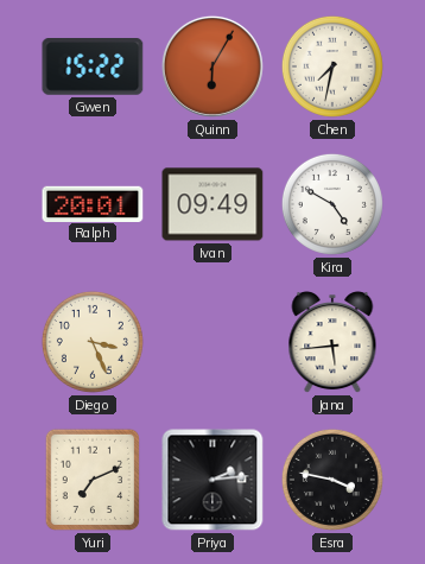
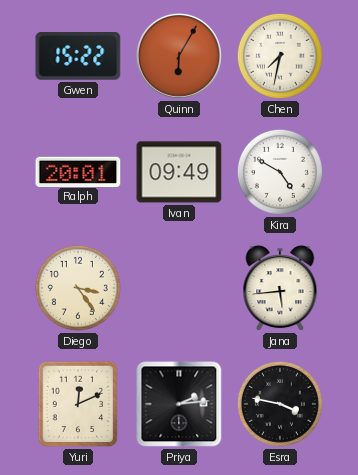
Diego: 3:26 -> 3:24 (78, 288)
Yuri: 7:11 -> 12:11 (78, 404)
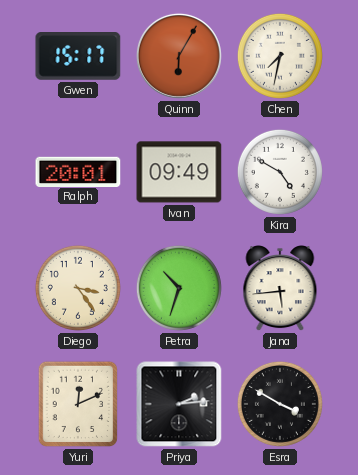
Gwen: 15:22 -> 15:17 (78, 56)
Petra: none -> 10:33 (179, 288)
Esra: 3:47 -> 3:50 (280, 404)
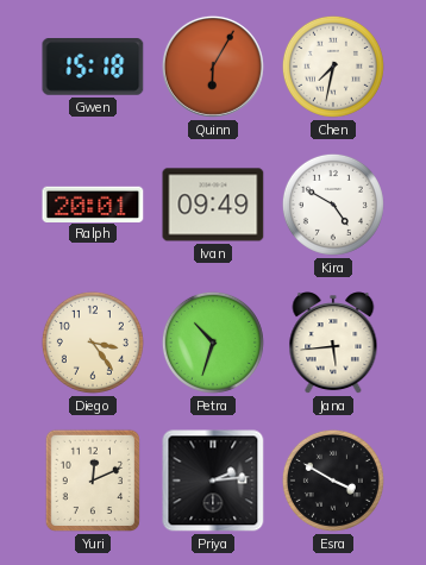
Gwen: 15:17 -> 15:18 (93, 67)
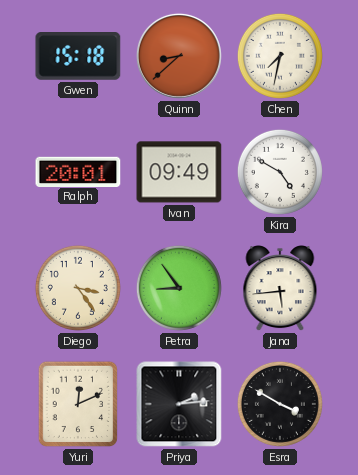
Quinn: 6:05 -> 8:38 (179, 56)
Petra: 10:33 -> 8:54 (179, 288)
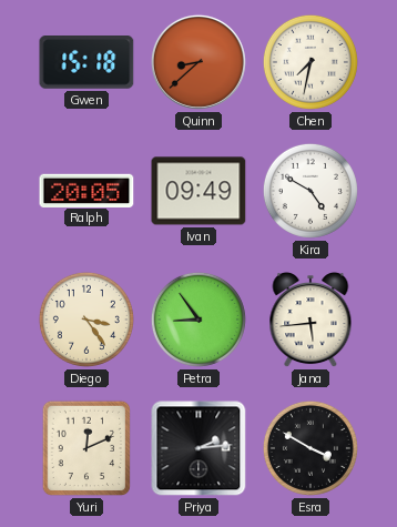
Ralph: 20:01 -> 20:05 (86, 190)
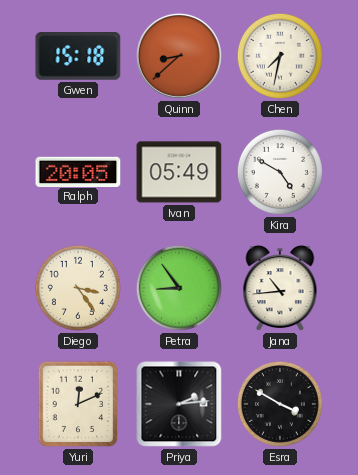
Ivan: 09:49 -> 05:49 (179, 172)
Jana: 5:44 -> 10:44 (280, 289)
